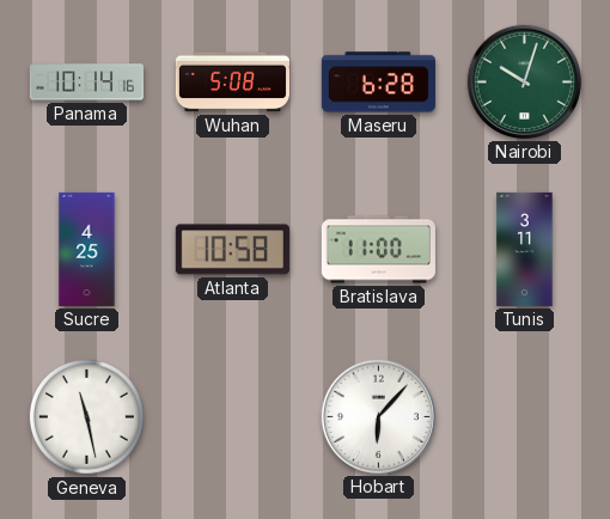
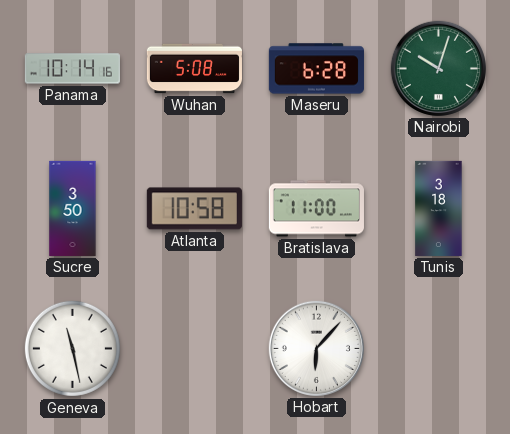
Sucre: 4:25 -> 3:50 (73, 208)
Tunis: 3:11 -> 3:18 (439, 208)
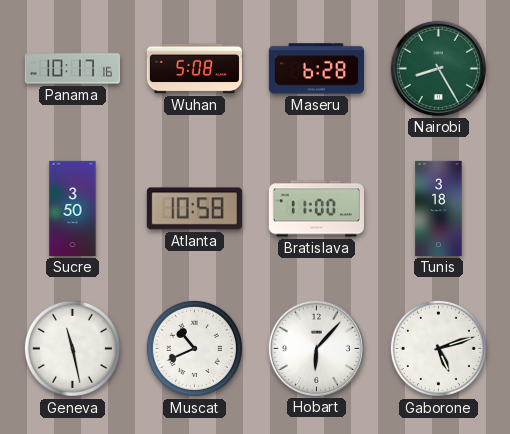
Panama: 10:14 -> 10:17 (72, 69)
Nairobi: 10:03 -> 8:25 (438, 68)
Muscat: none -> 10:41 (194, 348)
Gaborone: none -> 5:12 (438, 348)
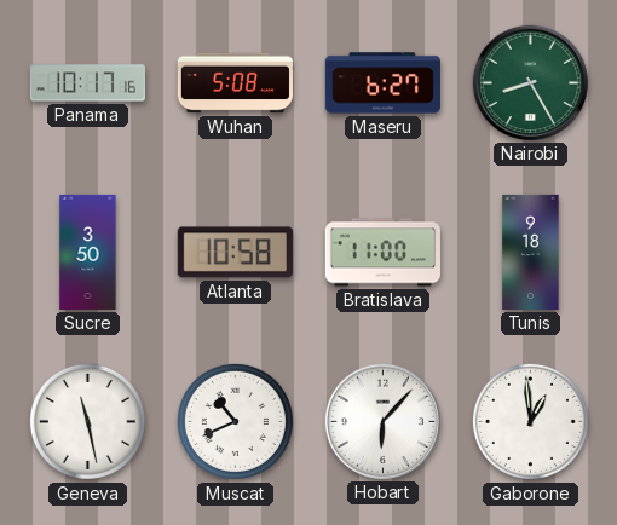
Maseru: 6:28 -> 6:27 (382, 83)
Tunis: 3:18 -> 9:18 (531, 252)
Gaborone: 5:12 -> 12:59 (530, 421)
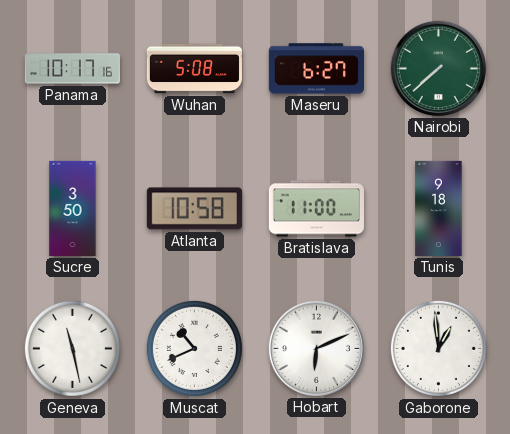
Nairobi: 8:25 -> 7:38 (438, 68)
Hobart: 6:07 -> 6:11 (316, 348)
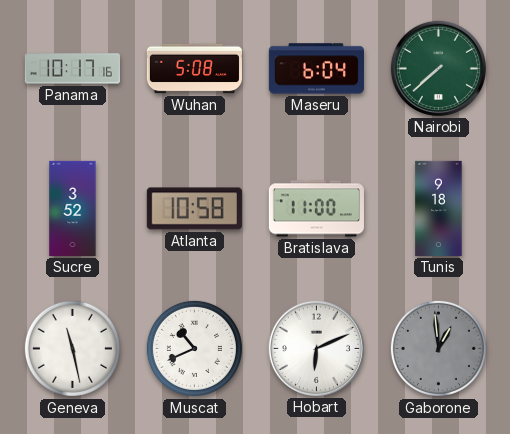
Maseru: 6:27 -> 6:04 (316, 69)
Sucre: 3:50 -> 3:52 (73, 208)
Gaborone dial: white -> grey (438, 348)
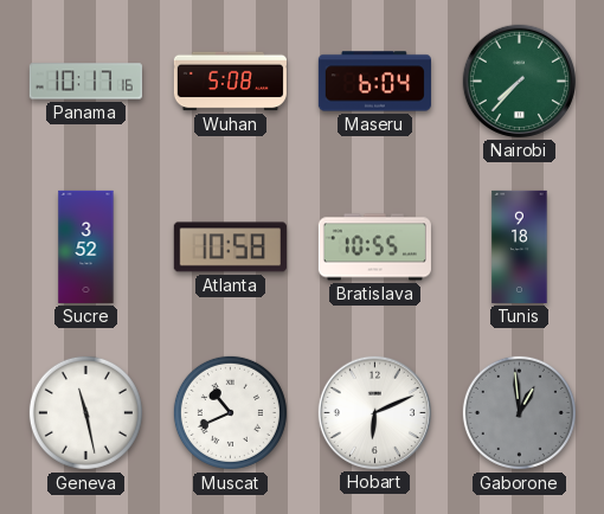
Nairobi: 7:38 -> 7:37 (519, 81)
Bratislava: 11:00 -> 10:55 (374, 248)
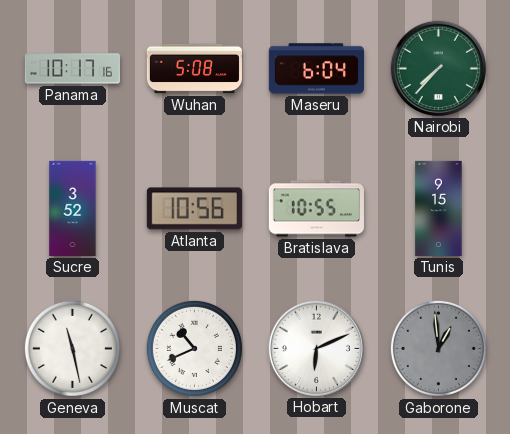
Atlanta: 10:58 -> 10:56 (194, 209)
Tunis: 9:18 -> 9:15 (439, 208)
